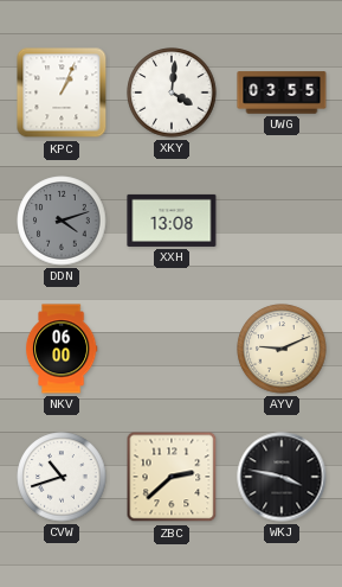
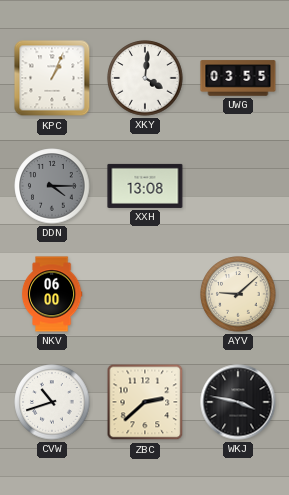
DDN: 4:12 -> 4:15 (52, 186)
AYV: 9:11 -> 9:08 (238, 294)
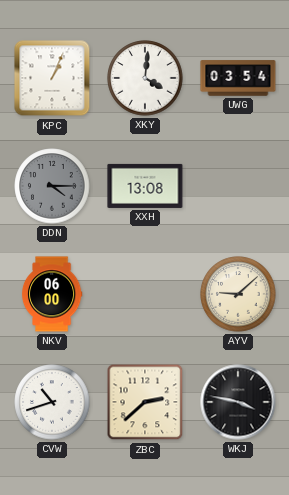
UWG: 03:55 -> 03:54 (238, 78)
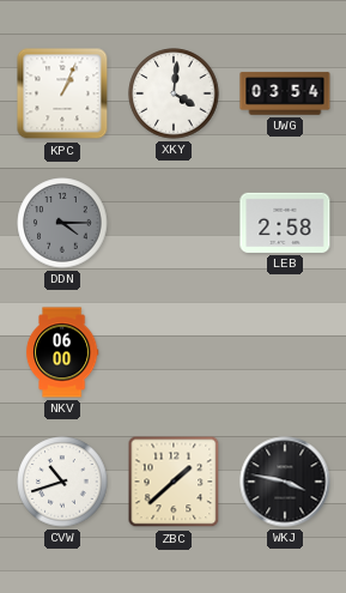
XXH: 13:08 -> none (145, 186)
LEB: none -> 2:58 (285, 223)
AYV: 9:08 -> none (238, 294)
ZBC: 2:38 -> 1:38 (174, 482)
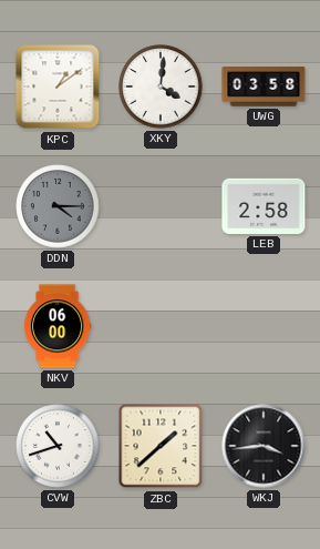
KPC: 1:04 -> 1:09 (58, 87)
UWG: 03:54 -> 03:58 (264, 87)
WKJ: 3:47 -> 3:44 (264, 446)
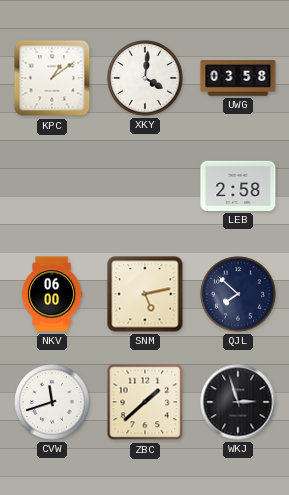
DDN: 4:15 -> none (58, 206)
SNM: none -> 5:13 (145, 294)
QJL: none -> 7:52 (238, 294)
CVW: 10:42 -> 11:42 (52, 402)
WKJ: 3:44 -> 2:57 (238, 402)
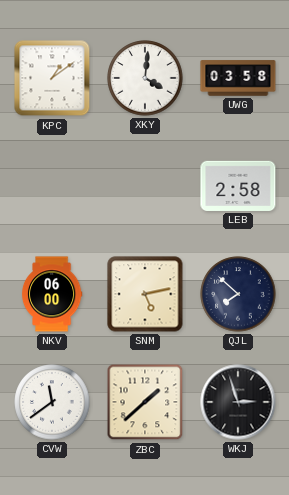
CVW: 11:42 -> 11:39 (52, 402)
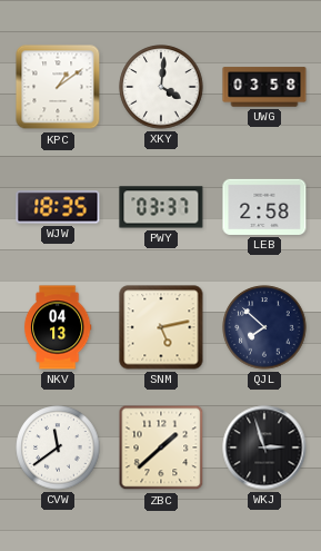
WJW: none -> 18:35 (58, 207)
PWY: none -> 03:37 (161, 207)
NKV: 06:00 -> 04:13 (58, 327)
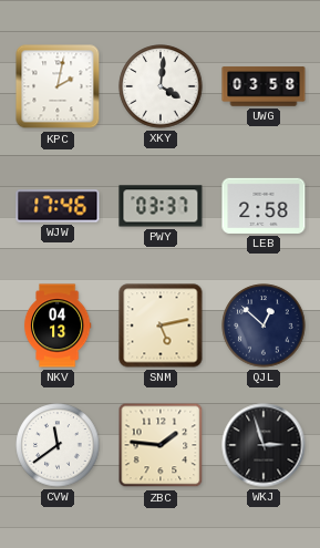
KPC: 1:09 -> 2:02 (58, 86)
WJW: 18:35 -> 17:46 (58, 206)
QJL: 7:52 -> 12:52 (264, 325)
ZBC: 1:38 -> 1:46 (161, 445)
